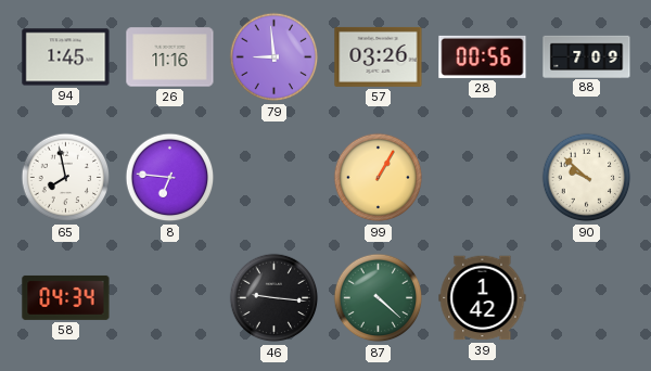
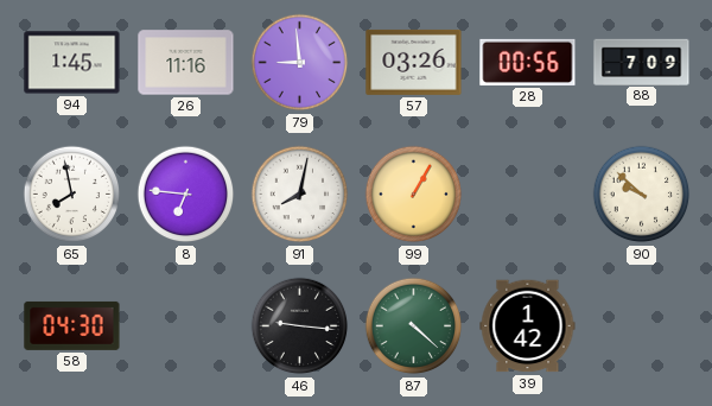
91: none -> 8:02 (300, 195)
58: 04:34 -> 04:30 (72, 325)
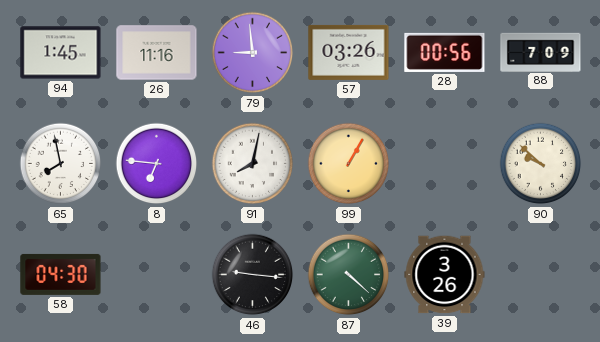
39: 1:42 -> 3:26 (445, 275)
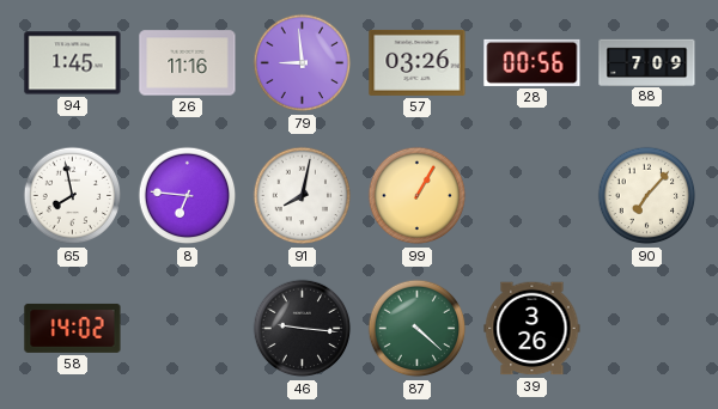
90: 9:52 -> 7:07 (647, 196)
58: 04:30 -> 14:02 (73, 328)
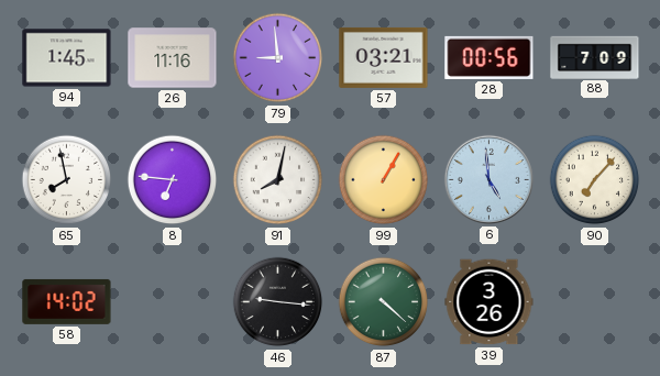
57: 03:26 -> 03:21 (384, 57)
6: none -> 4:59 (488, 179)
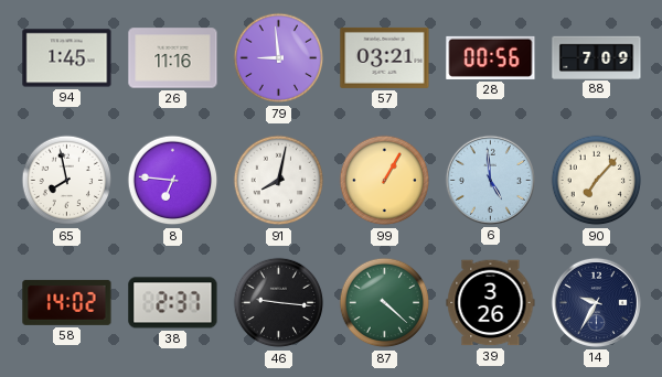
38: none -> 2:37 (173, 303)
14: none -> 9:35 (596, 302)
